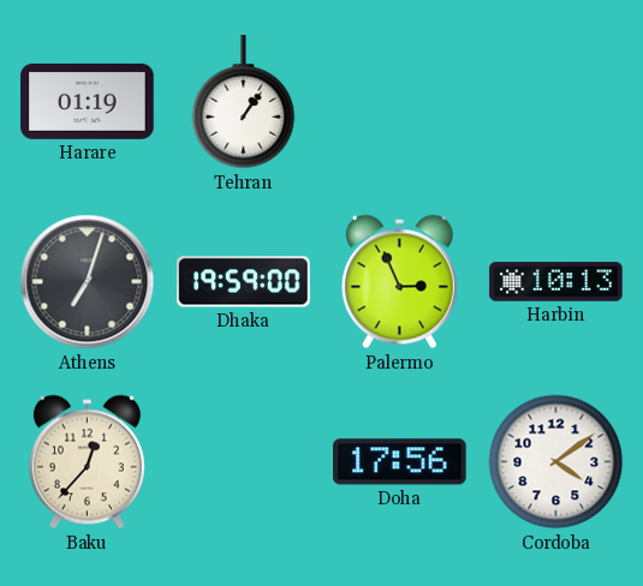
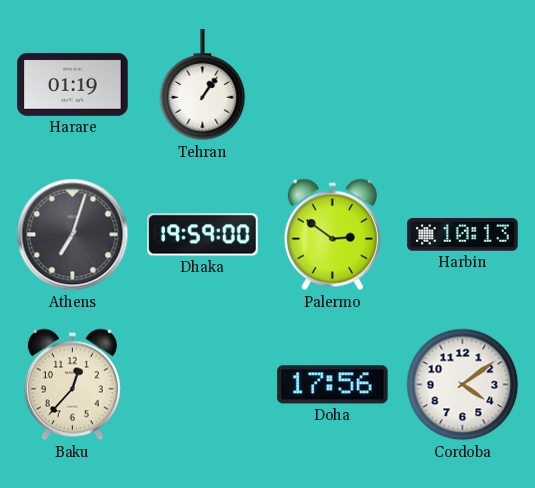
Palermo: 2:56 -> 2:51 (332, 235)
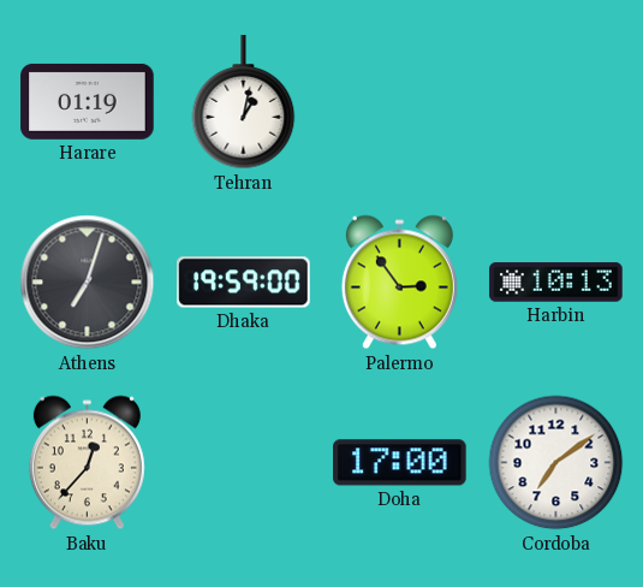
Tehran: 1:06 -> 1:02 (244, 102)
Palermo: 2:51 -> 2:54 (399, 283)
Doha: 17:56 -> 17:00 (400, 463)
Cordoba: 4:09 -> 7:09 (556, 463)
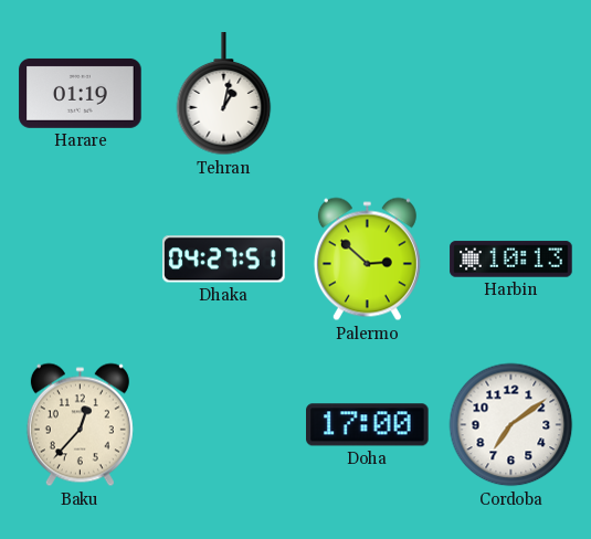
Athens: 7:03 -> none (88, 283)
Dhaka: 19:59 -> 04:27 (224, 260)
Palermo: 2:54 -> 2:52 (367, 260)
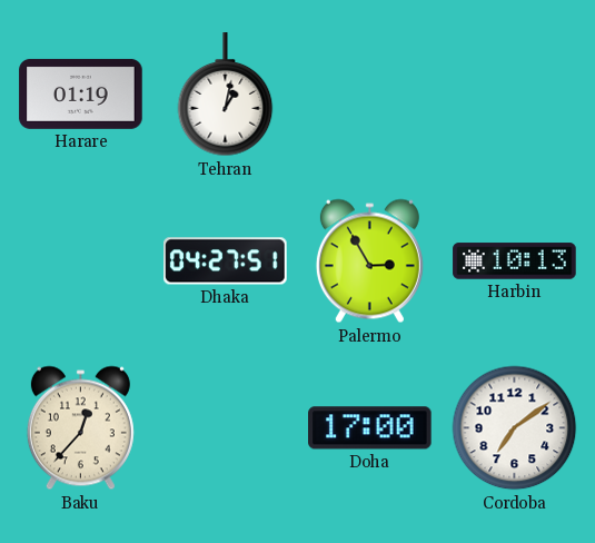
Palermo: 2:52 -> 2:55 (369, 261)
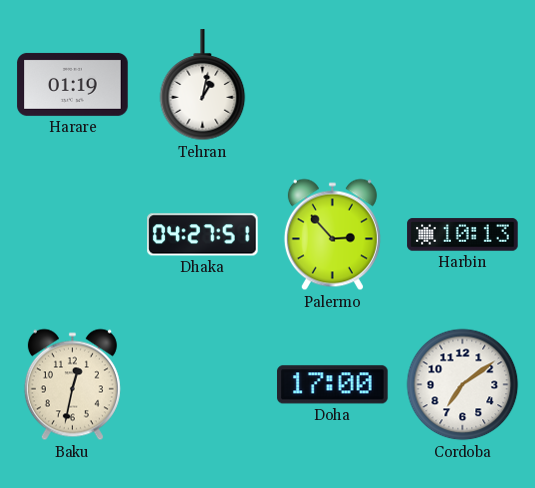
Palermo: 2:55 -> 2:53 (332, 235)
Baku: 12:37 -> 12:32 (72, 385)
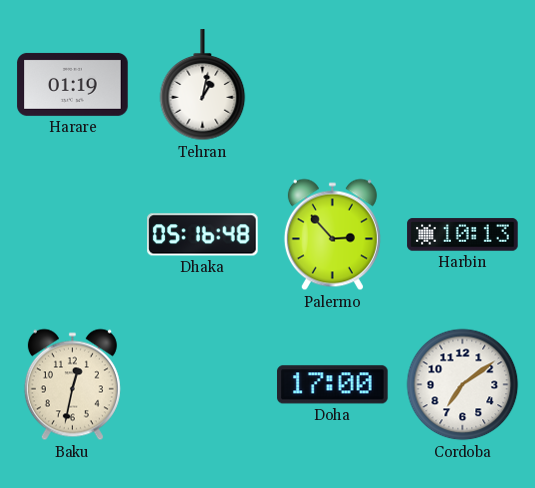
Dhaka: 04:27 -> 05:16 (203, 235)
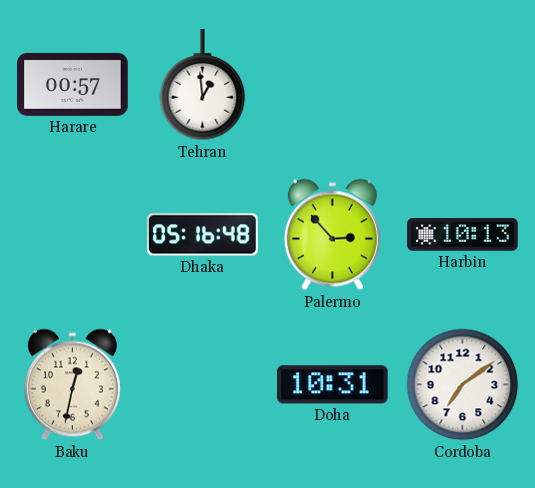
Harare: 01:19 -> 00:57 (73, 84)
Tehran: 1:02 -> 12:59 (203, 85)
Doha: 17:00 -> 10:31 (333, 385)
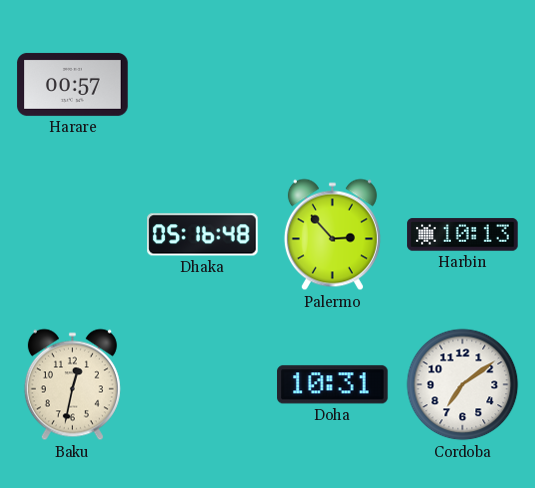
Tehran: 12:59 -> none (203, 85)
